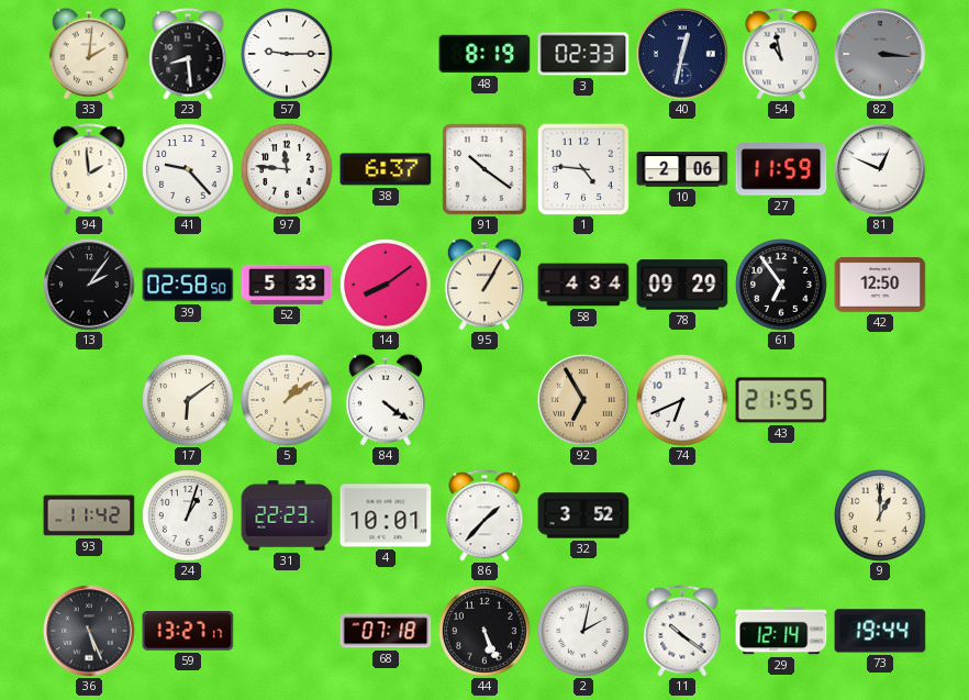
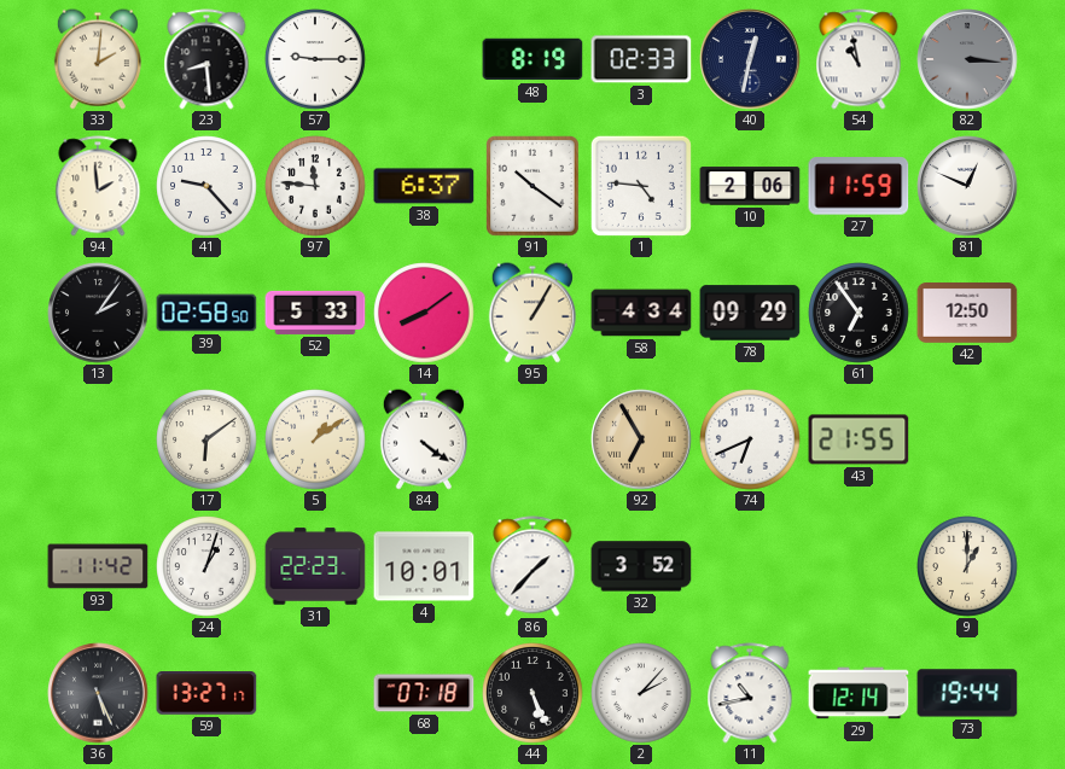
2: 2:02 -> 2:07 (641, 693)
11: 10:21 -> 10:43 (750, 693)
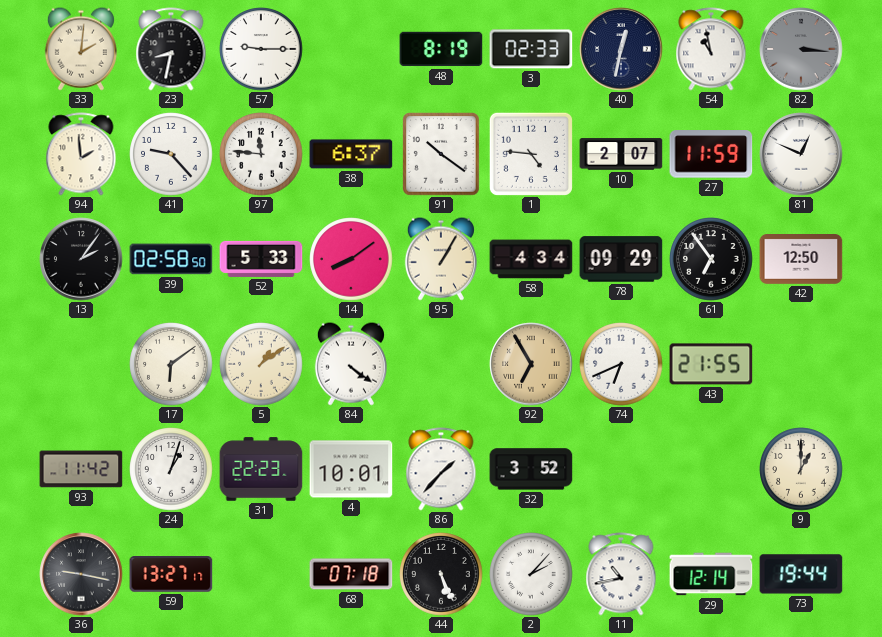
23: 8:29 -> 8:32 (171, 49)
10: 2:06 -> 2:07 (621, 154)
36: 5:26 -> 9:17 (81, 574)
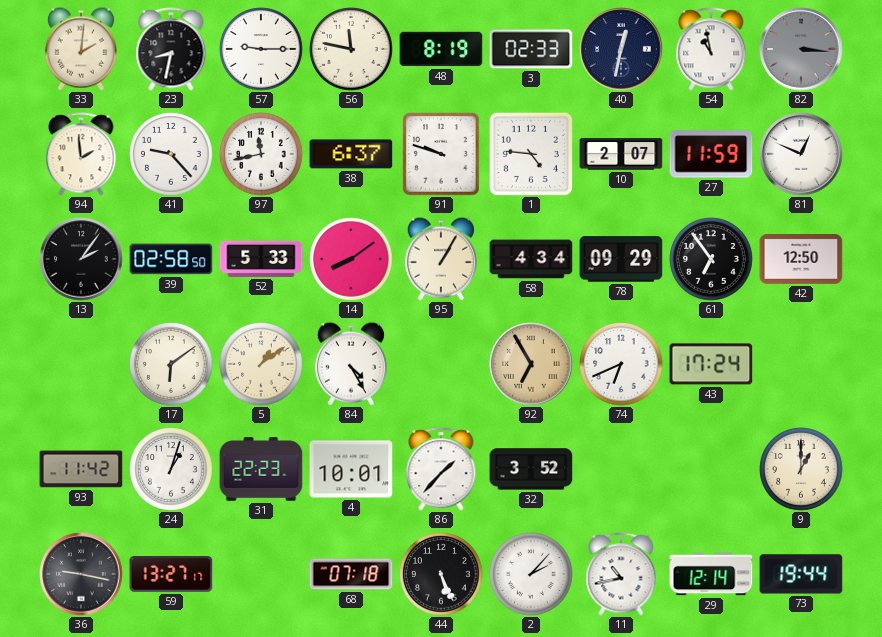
56: none -> 11:47 (351, 49)
97: 11:46 -> 11:43 (261, 154)
91: 10:21 -> 9:48 (441, 154)
84: 4:21 -> 4:25 (351, 364)
43: 21:55 -> 17:24 (711, 364)
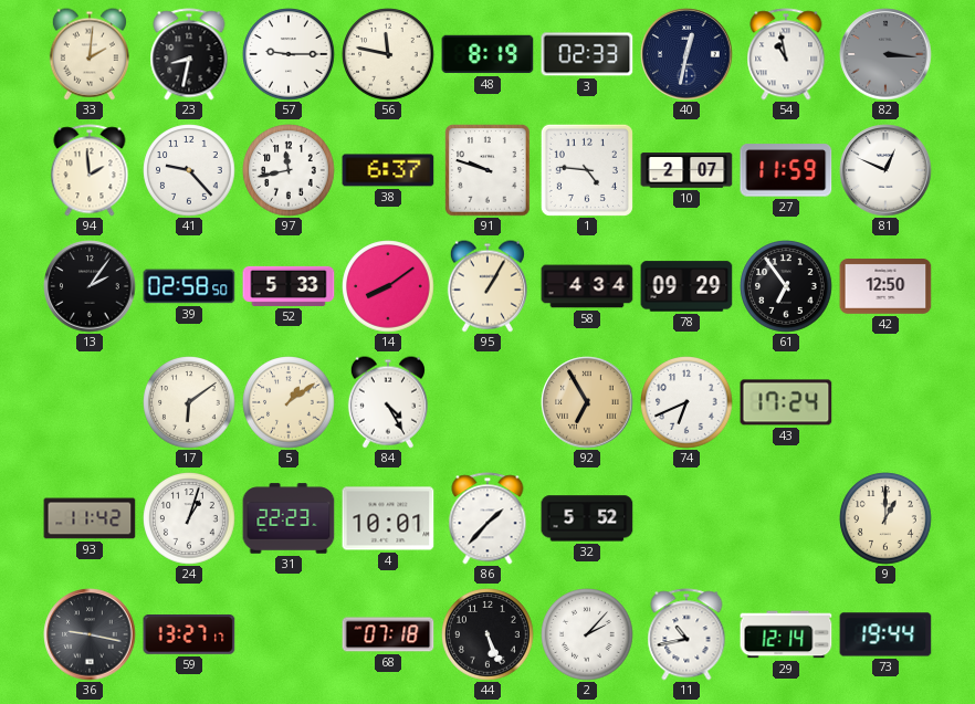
32: 3:52 -> 5:52 (587, 518)
